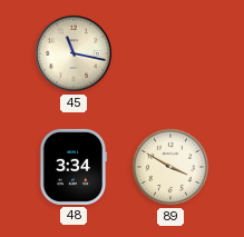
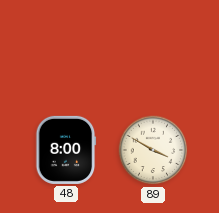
45: 11:17 -> none (75, 55)
48: 3:34 -> 8:00 (66, 150)
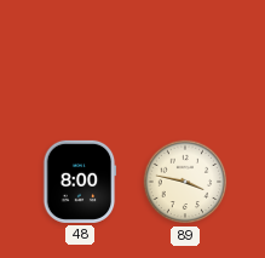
89: 3:50 -> 3:47 (185, 182)
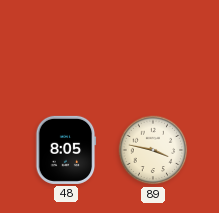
48: 8:00 -> 8:05 (66, 150)
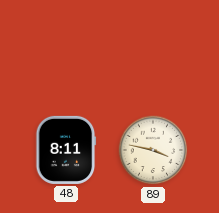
48: 8:05 -> 8:11 (66, 150)
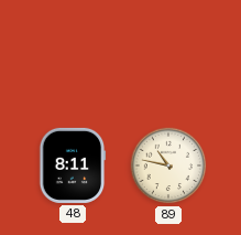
89: 3:47 -> 10:47 (168, 165)
